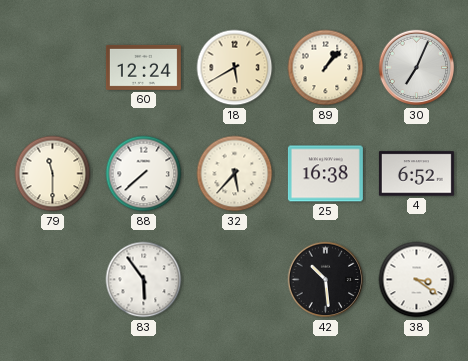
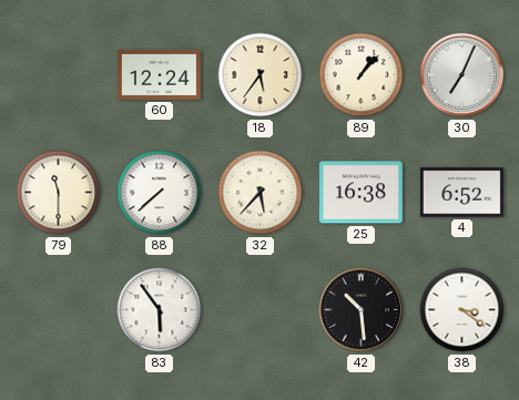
18: 5:40 -> 5:36 (261, 75)
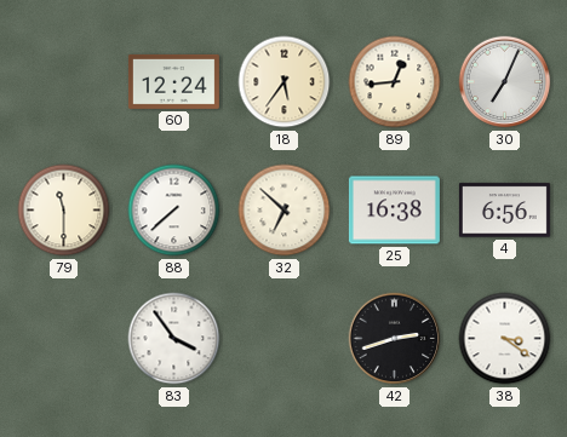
89: 1:07 -> 12:44 (395, 82)
32: 5:37 -> 6:52 (285, 211)
4: 6:52 -> 6:56 (504, 211)
83: 5:54 -> 3:54 (174, 339)
42: 10:29 -> 2:42 (395, 339)
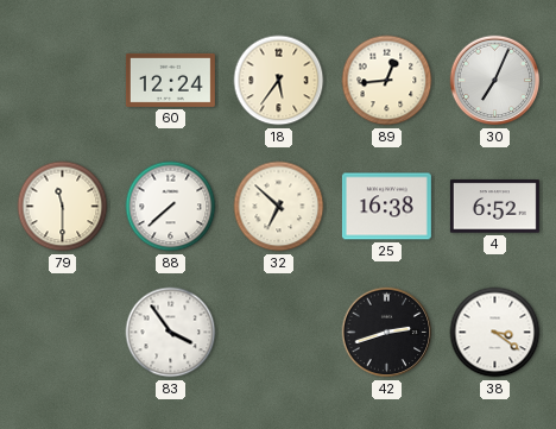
4: 6:56 -> 6:52 (494, 207)
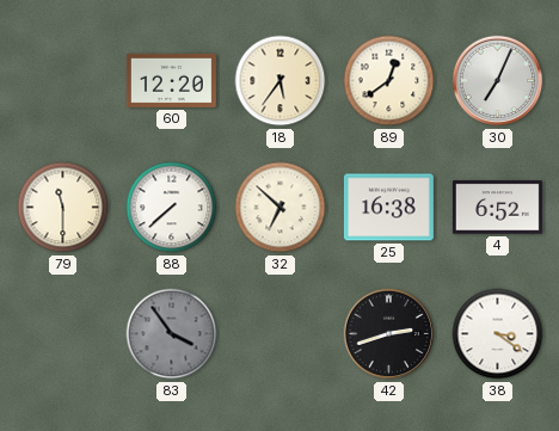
60: 12:24 -> 12:20 (171, 80)
89: 12:44 -> 12:39 (389, 81)
83 dial: white -> grey (172, 334)
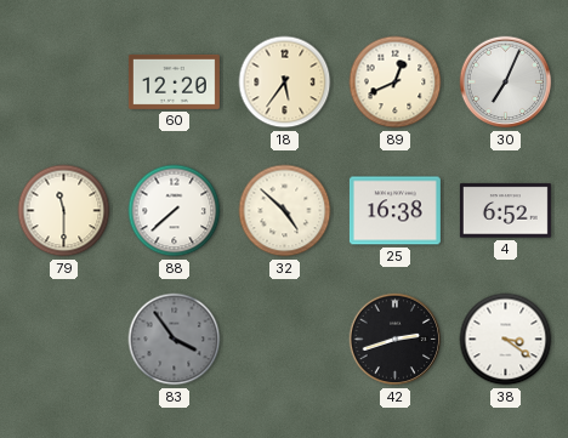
89: 12:39 -> 12:41 (396, 83)
32: 6:52 -> 4:52 (285, 211)
